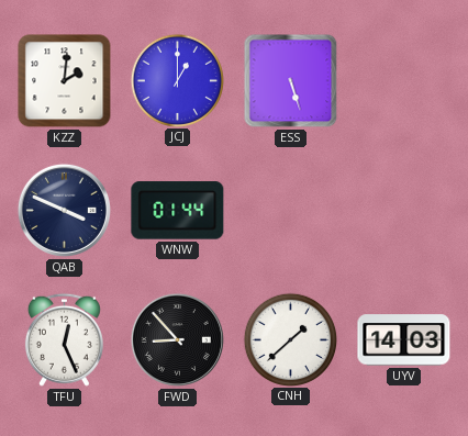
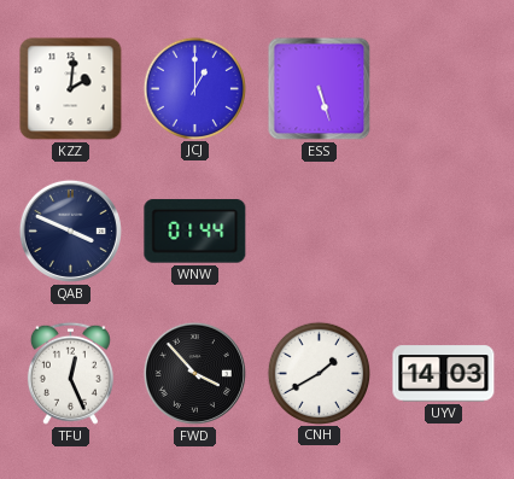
FWD: 8:53 -> 3:53 (194, 373)
CNH: 1:38 -> 1:40 (319, 373)
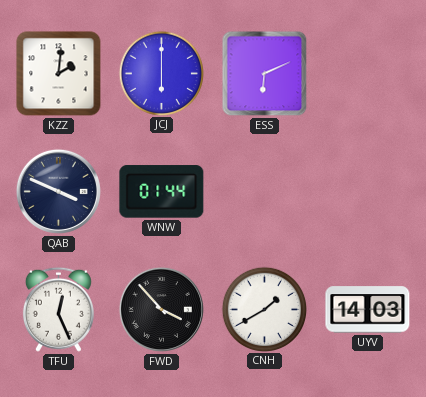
JCJ: 1:00 -> 6:00 (161, 73)
ESS: 5:27 -> 6:11 (265, 74)
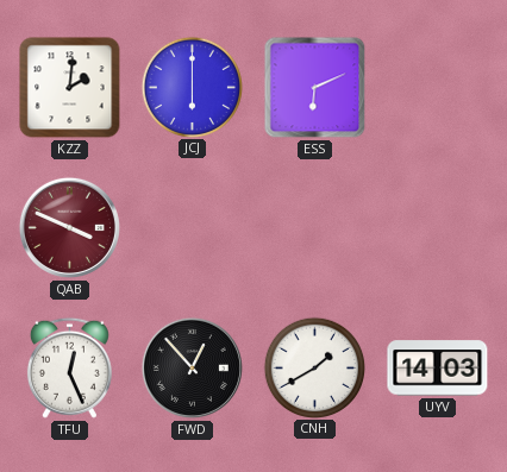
QAB dial: navy -> burgundy (69, 227)
WNW: 01:44 -> none (162, 192)
FWD: 3:53 -> 12:53 (192, 367)
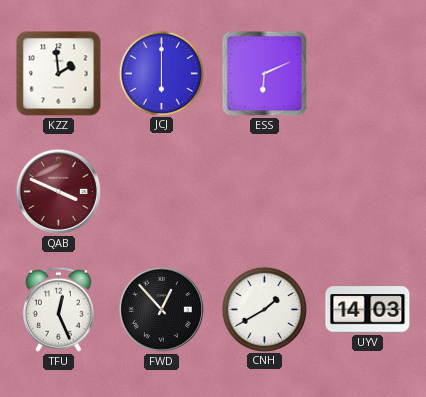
KZZ: 2:01 -> 1:59 (59, 74)
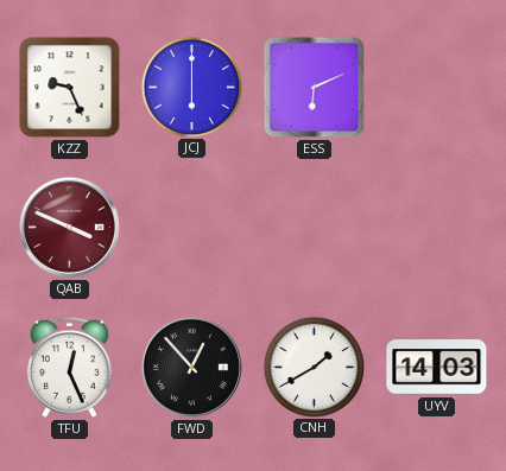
KZZ: 1:59 -> 9:26 (70, 88)
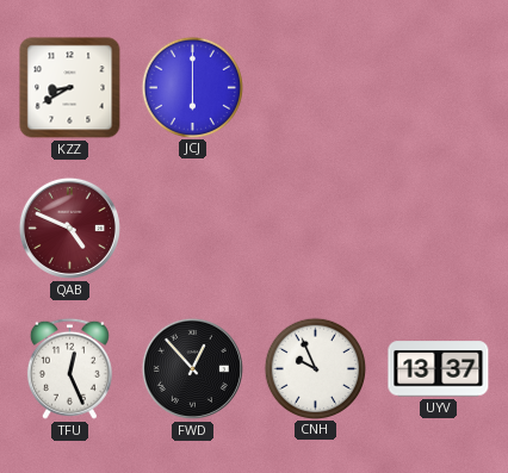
KZZ: 9:26 -> 8:40 (70, 88)
ESS: 6:11 -> none (315, 88)
QAB: 3:49 -> 4:49 (69, 228)
CNH: 1:40 -> 9:56 (315, 368)
UYV: 14:03 -> 13:37 (439, 369)
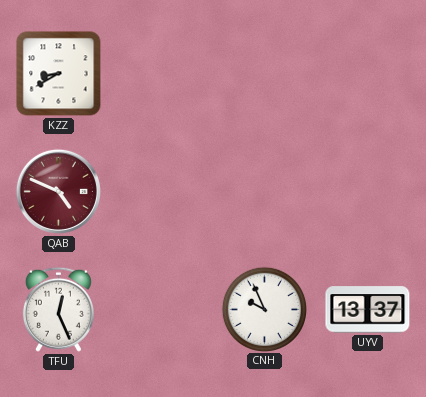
JCJ: 6:00 -> none (192, 87)
FWD: 12:53 -> none (192, 368)
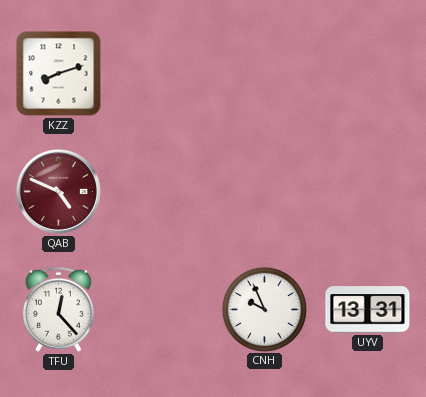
KZZ: 8:40 -> 8:12 (59, 74)
TFU: 12:26 -> 12:23 (58, 309)
UYV: 13:37 -> 13:31 (368, 310)
